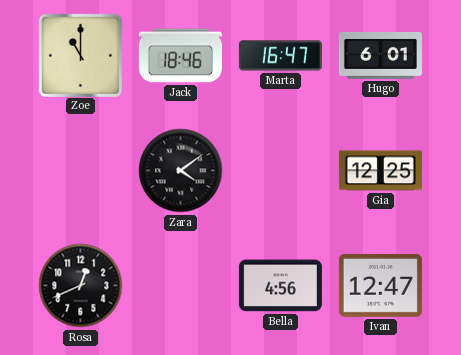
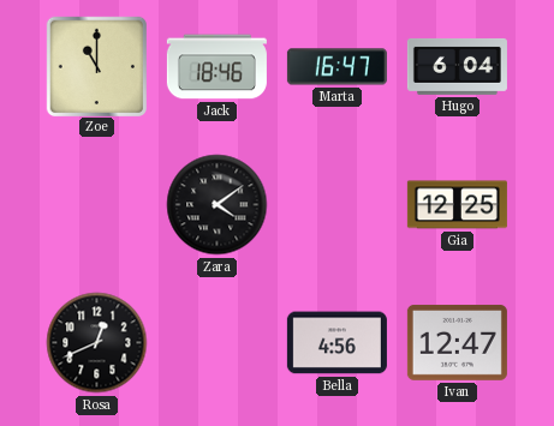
Hugo: 6:01 -> 6:04 (457, 66)
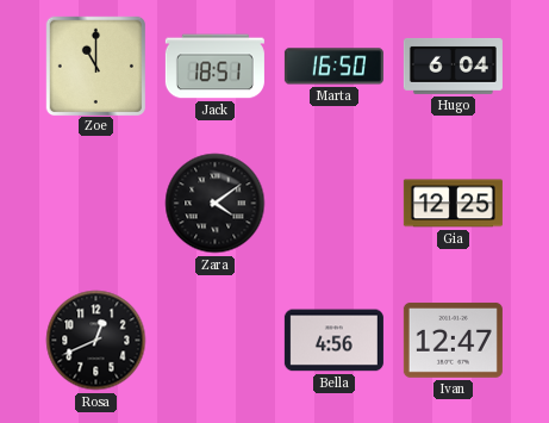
Jack: 18:46 -> 18:51 (214, 67)
Marta: 16:47 -> 16:50 (333, 67)
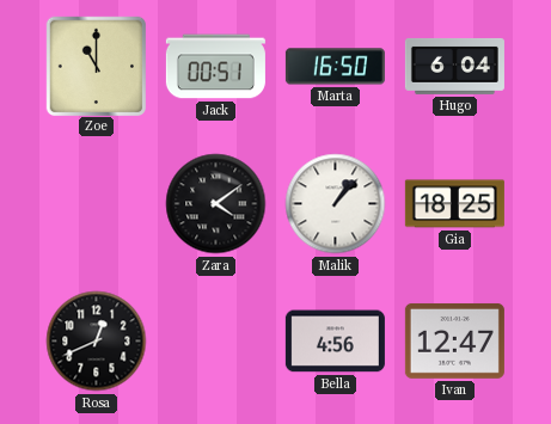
Jack: 18:51 -> 00:51 (215, 67)
Malik: none -> 1:07 (336, 204)
Gia: 12:25 -> 18:25 (454, 204)
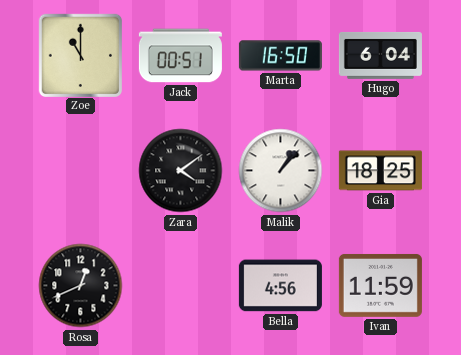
Ivan: 12:47 -> 11:59 (380, 285)
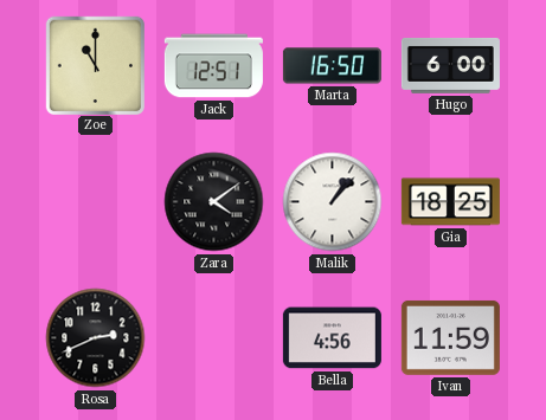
Jack: 00:51 -> 12:51 (213, 66)
Hugo: 6:04 -> 6:00 (450, 65)
Rosa: 12:41 -> 2:41 (96, 338)
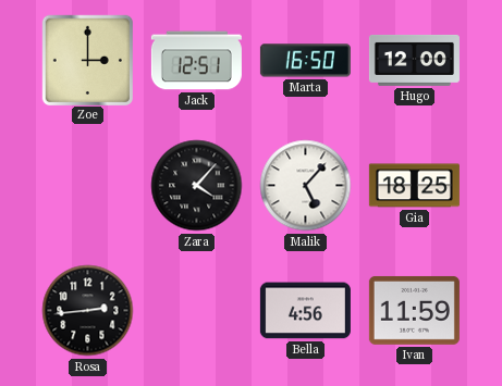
Zoe: 11:00 -> 3:00 (87, 60)
Hugo: 6:00 -> 12:00 (414, 60)
Zara: 4:09 -> 4:07 (197, 186)
Malik: 1:07 -> 5:07 (306, 186)
Rosa: 2:41 -> 2:44 (88, 311)
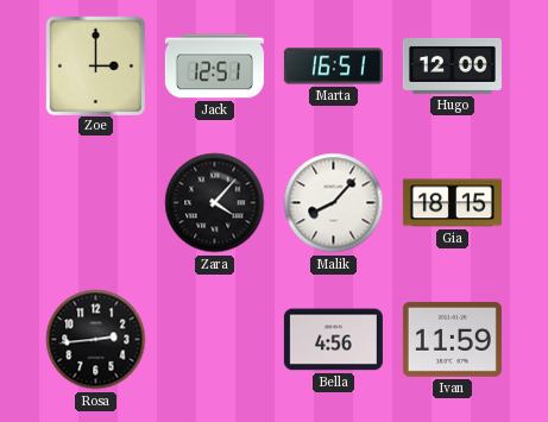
Marta: 16:50 -> 16:51 (333, 67)
Malik: 5:07 -> 8:07 (334, 203)
Gia: 18:25 -> 18:15 (452, 203)
